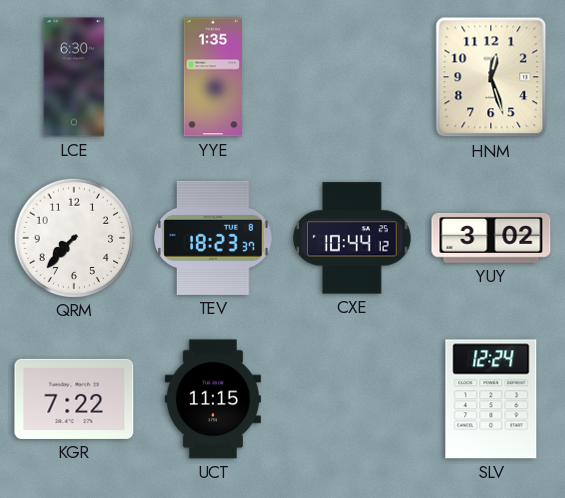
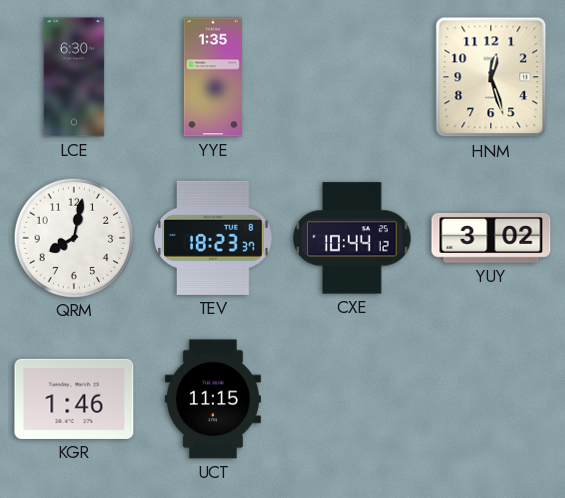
QRM: 7:37 -> 8:02 (73, 237)
KGR: 7:22 -> 1:46 (74, 399)
SLV: 12:24 -> none (491, 399)
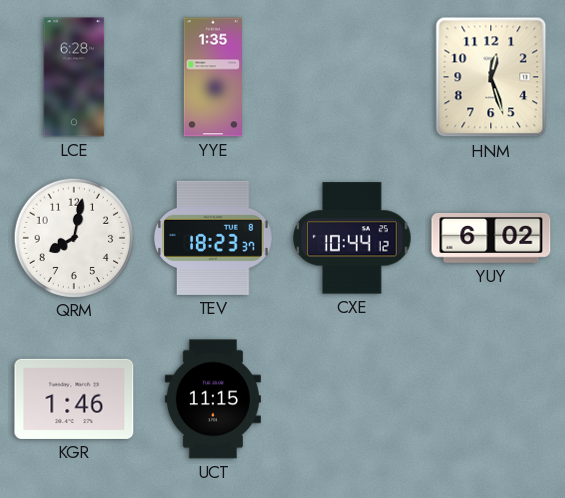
LCE: 6:30 -> 6:28 (74, 77)
YUY: 3:02 -> 6:02 (491, 238)
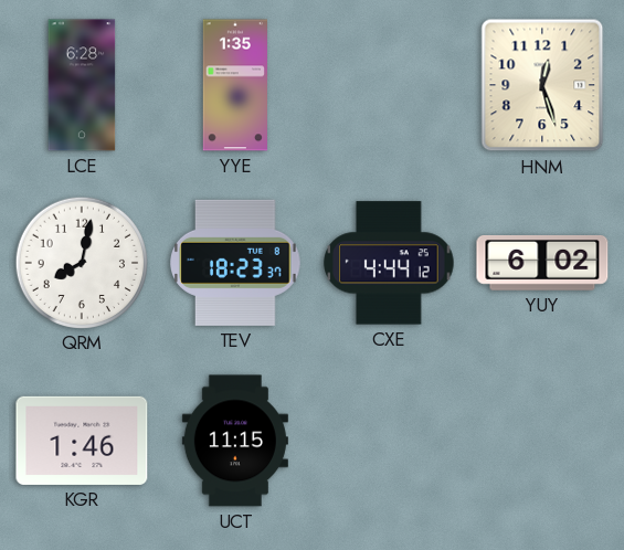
CXE: 10:44 -> 4:44 (389, 263)
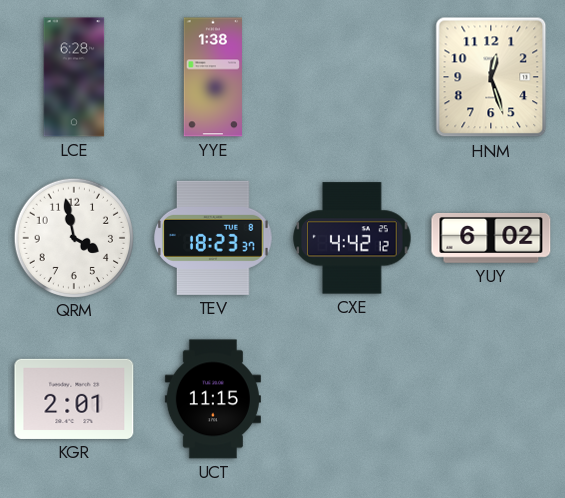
YYE: 1:35 -> 1:38 (212, 77)
QRM: 8:02 -> 3:58 (73, 237)
CXE: 4:44 -> 4:42 (352, 238)
KGR: 1:46 -> 2:01 (74, 399)
